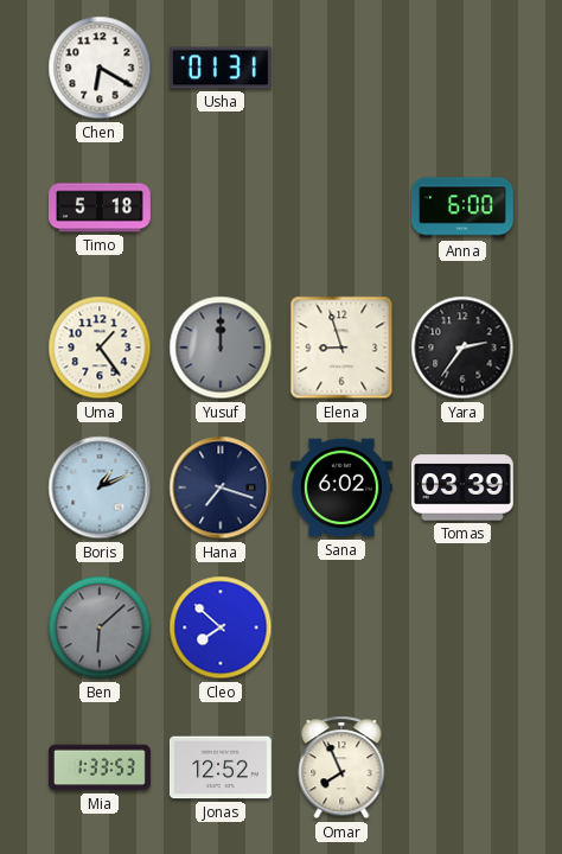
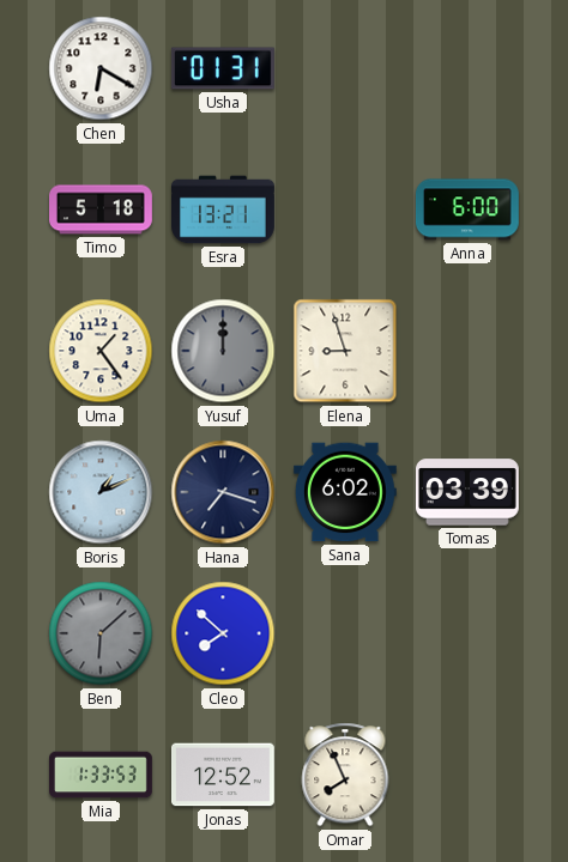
Esra: none -> 13:21 (224, 210)
Yara: 2:36 -> none (462, 348)
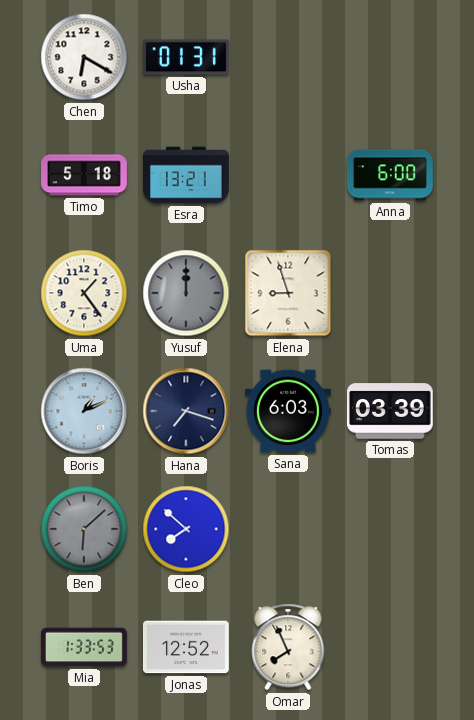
Sana: 6:02 -> 6:03 (288, 411)
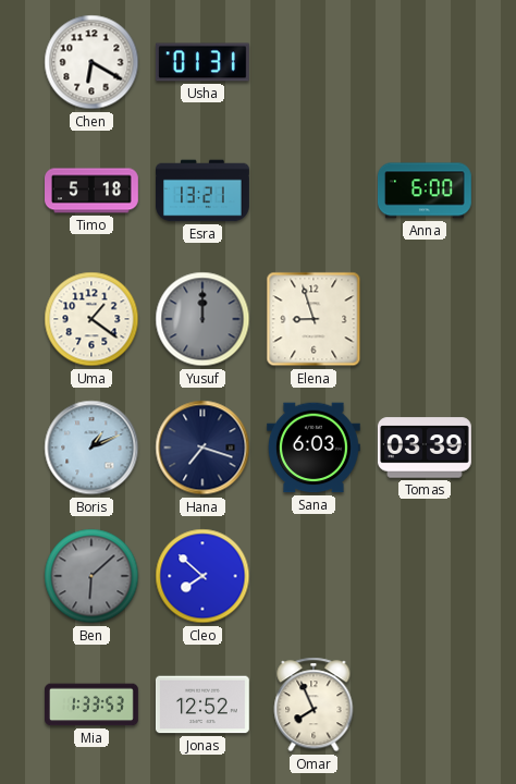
Uma: 1:24 -> 1:21 (91, 319)
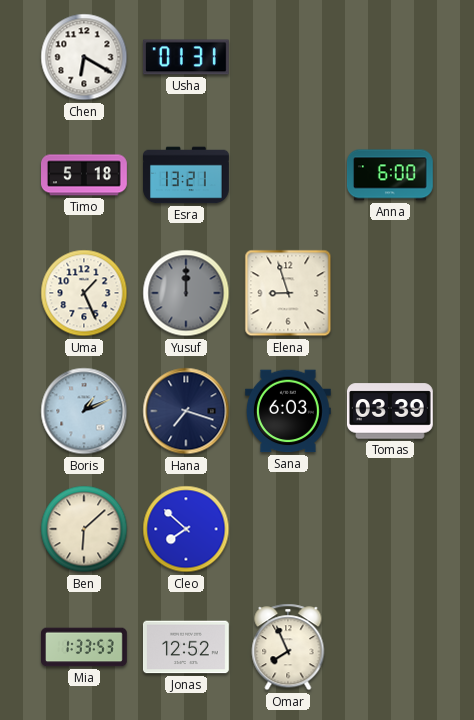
Uma: 1:21 -> 1:26 (84, 293)
Ben dial: grey -> cream (84, 529)
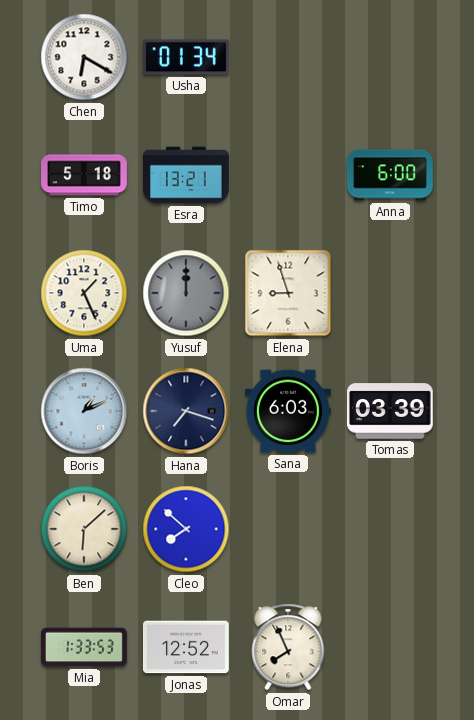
Usha: 01:31 -> 01:34 (186, 57)
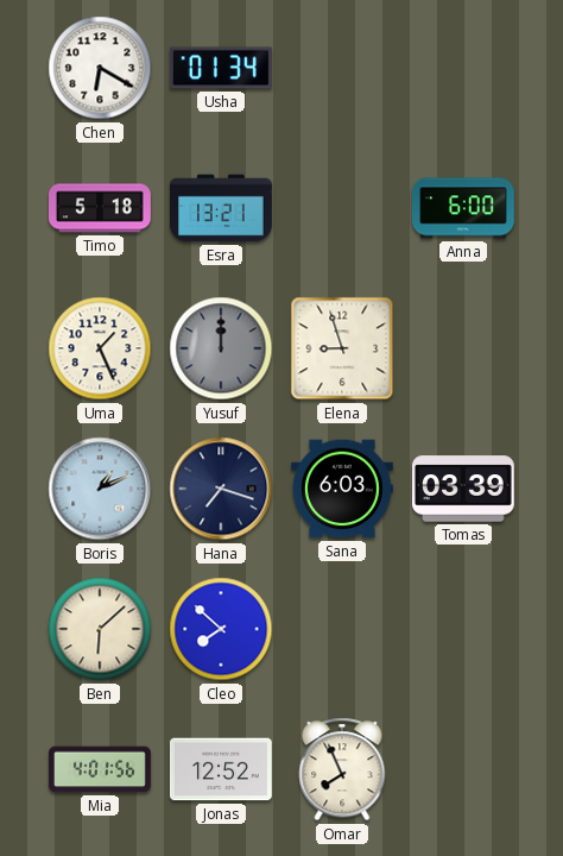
Mia: 1:33 -> 4:01 (101, 769)
